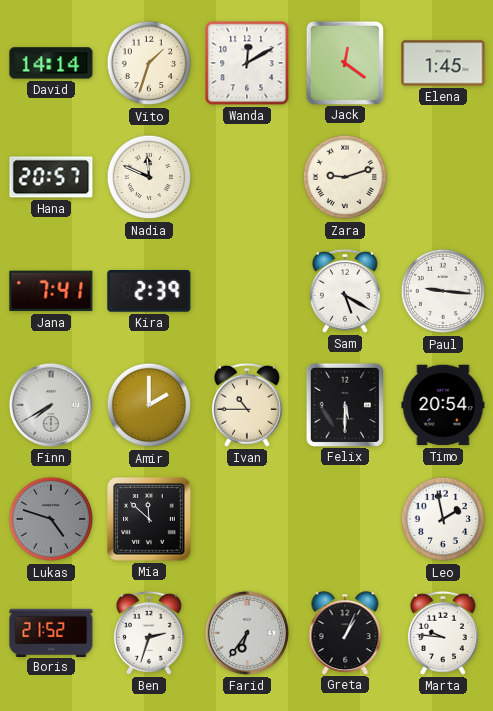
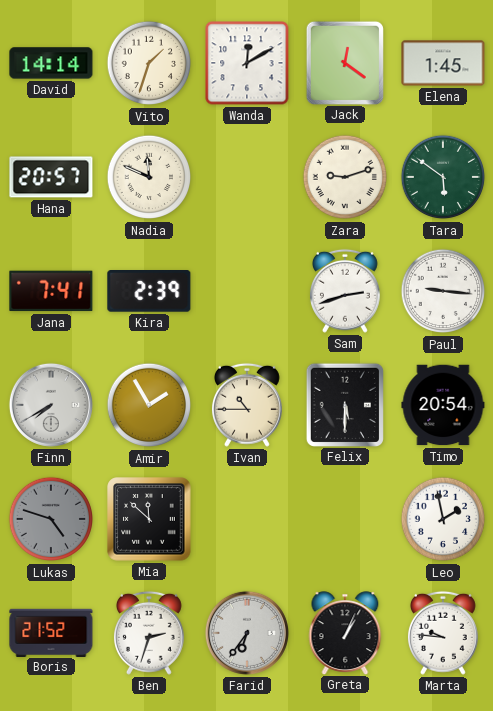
Tara: none -> 5:51 (443, 177)
Sam: 5:20 -> 2:42 (345, 291)
Amir: 2:00 -> 1:55 (149, 405)
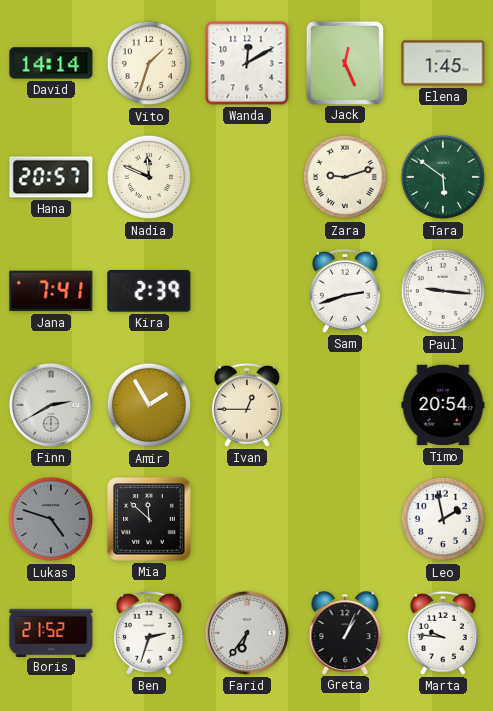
Jack: 12:21 -> 12:26 (345, 62)
Finn: 7:40 -> 2:40 (51, 405)
Ivan: 10:45 -> 12:45 (247, 405)
Felix: 5:30 -> none (345, 404)
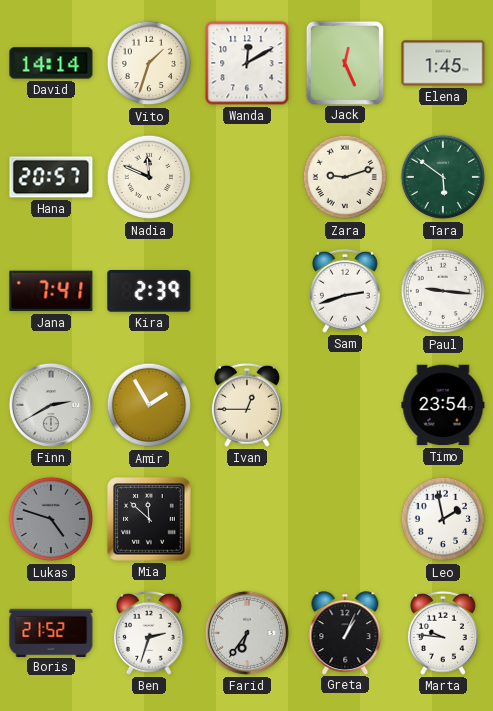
Timo: 20:54 -> 23:54 (443, 405)
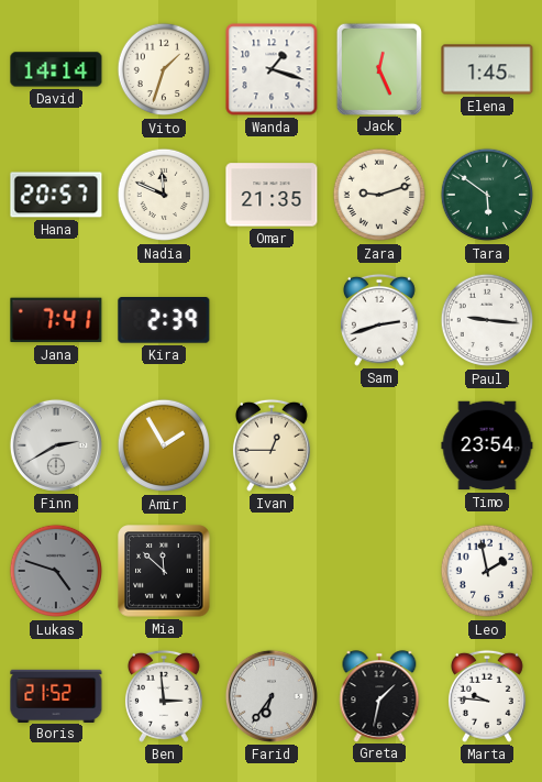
Wanda: 12:10 -> 1:18 (272, 69)
Omar: none -> 21:35 (272, 195)
Ben: 2:33 -> 2:59 (164, 696)
Greta: 1:04 -> 1:32 (379, 696)
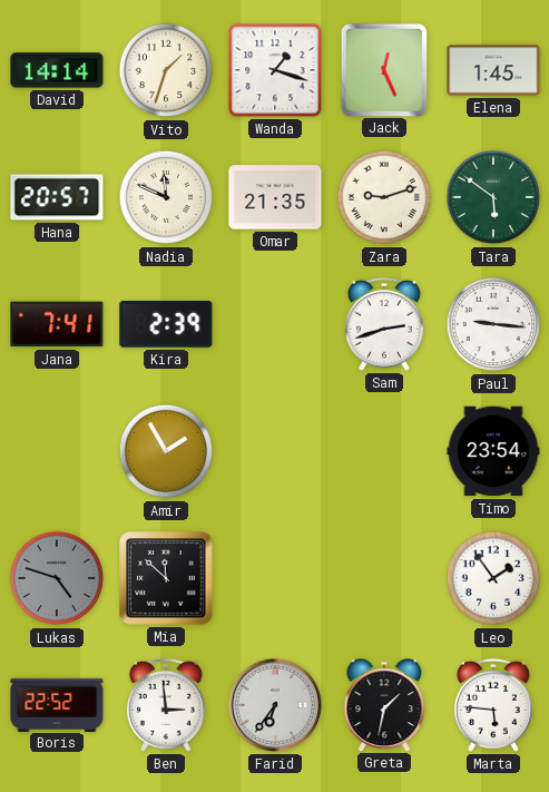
Finn: 2:40 -> none (56, 445)
Ivan: 12:45 -> none (272, 445)
Leo: 1:58 -> 1:54 (493, 578)
Boris: 21:52 -> 22:52 (57, 704)
Marta: 9:46 -> 5:46 (493, 705)
